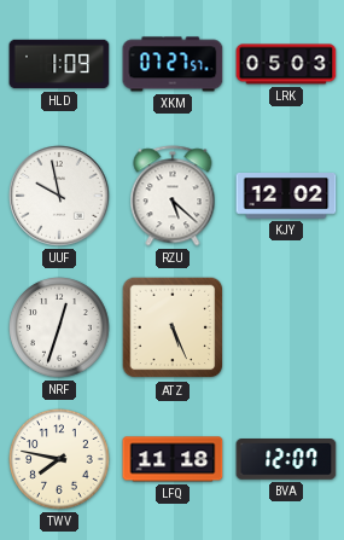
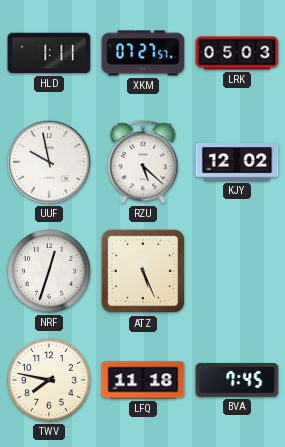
HLD: 1:09 -> 1:11 (49, 53)
BVA: 12:07 -> 7:45 (237, 381)
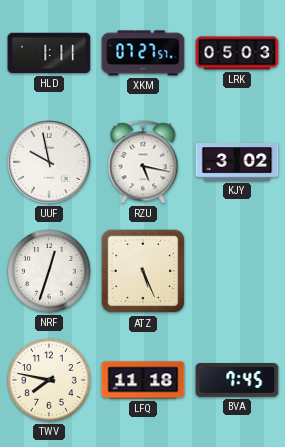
RZU: 5:22 -> 5:17 (143, 162)
KJY: 12:02 -> 3:02 (237, 163)
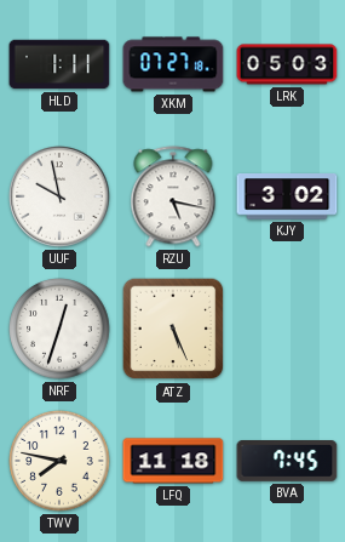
XKM: 07:27:57 -> 07:27:18 (173, 64)
